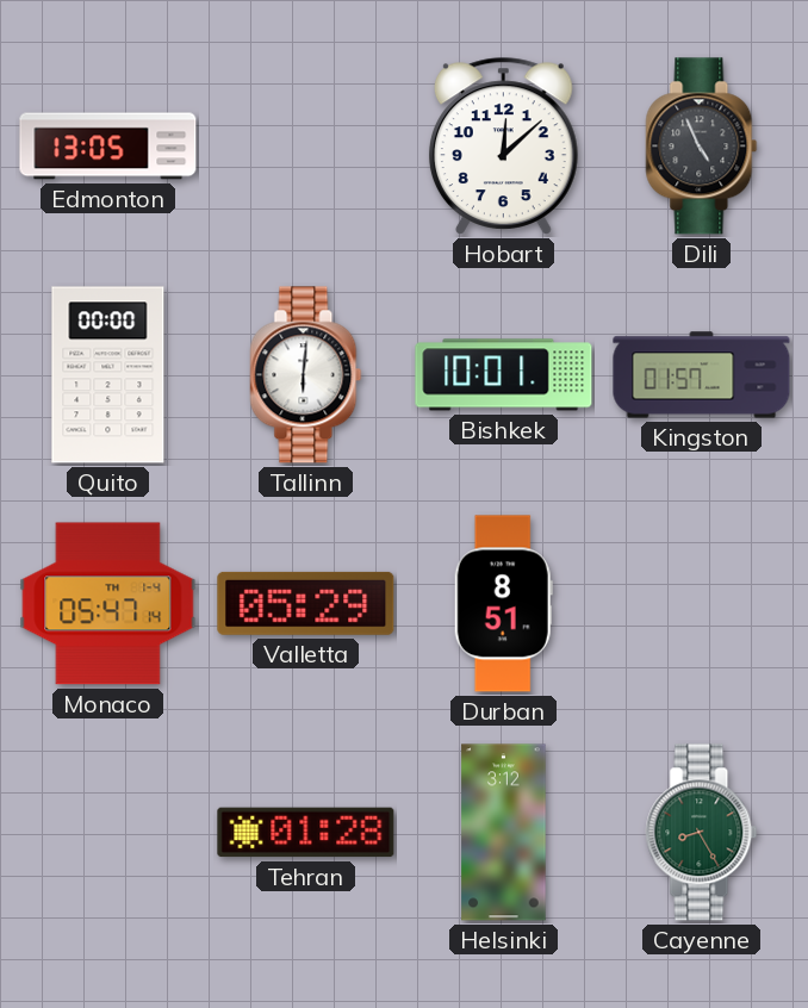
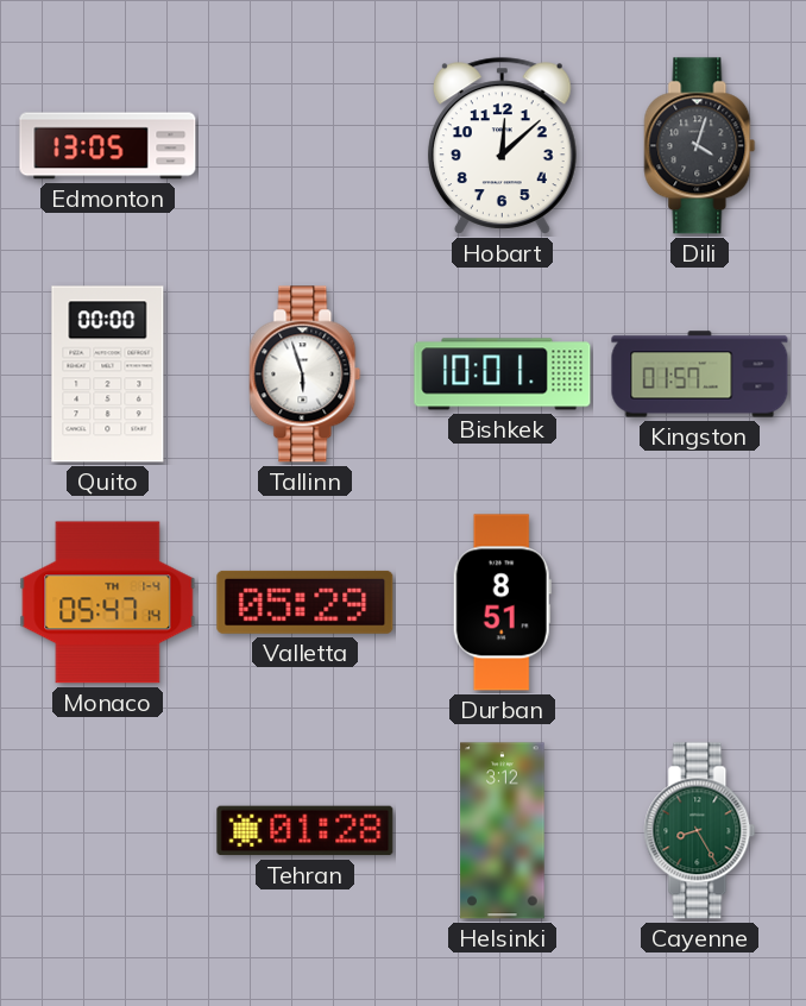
Dili: 4:56 -> 4:03 (700, 146)
Tallinn: 6:01 -> 5:57 (306, 375)
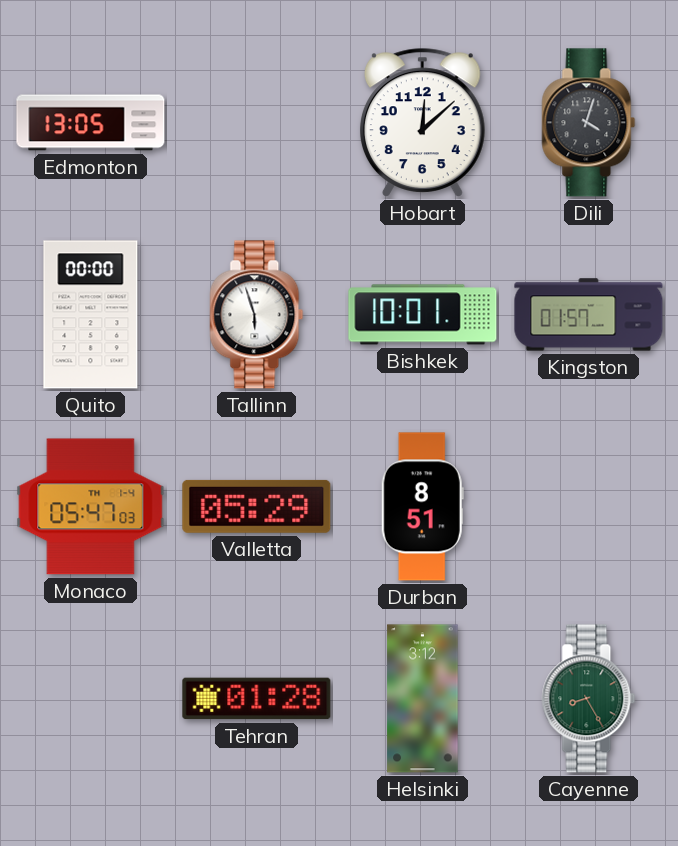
Monaco: 05:47:14 -> 05:47:03 (91, 507)
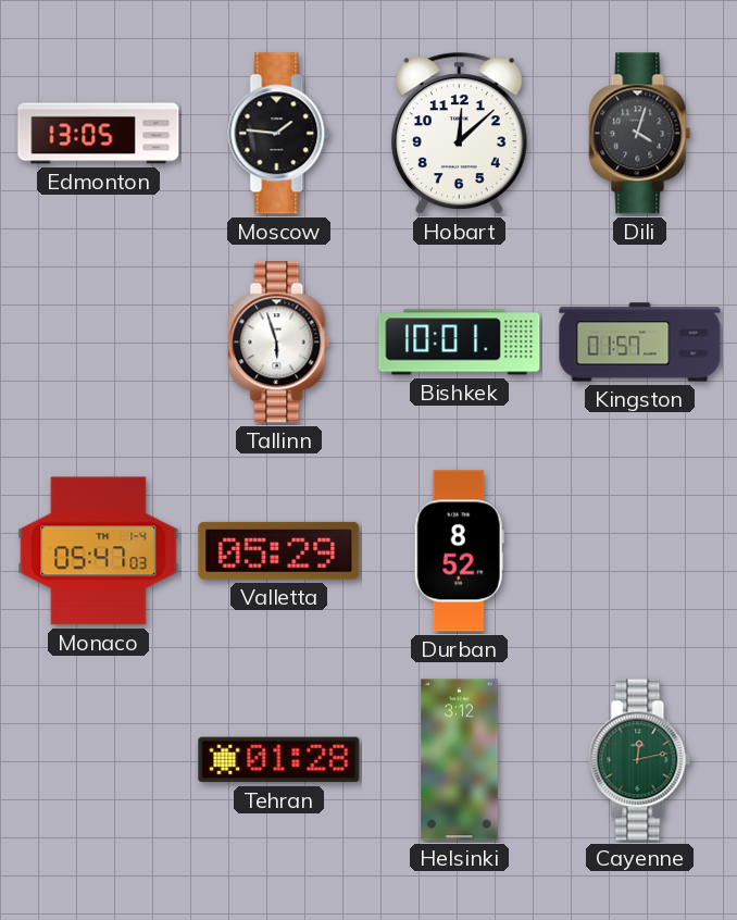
Moscow: none -> 1:46 (279, 134)
Quito: 00:00 -> none (91, 315)
Durban: 8:51 -> 8:52 (459, 551)
Cayenne: 8:25 -> 12:13 (640, 760)
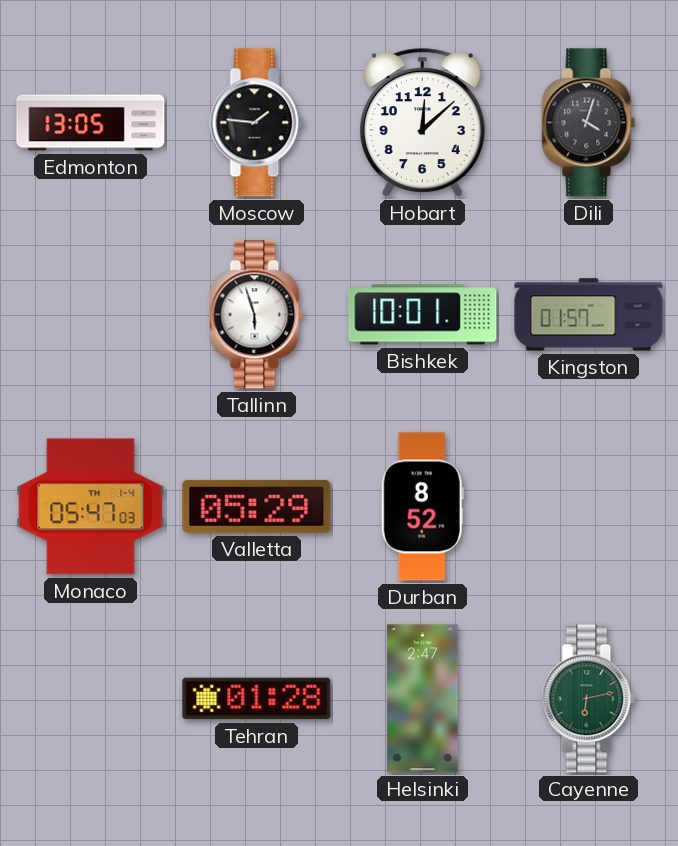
Helsinki: 3:12 -> 2:47 (423, 699)
Cayenne: 12:13 -> 6:13 (589, 699)
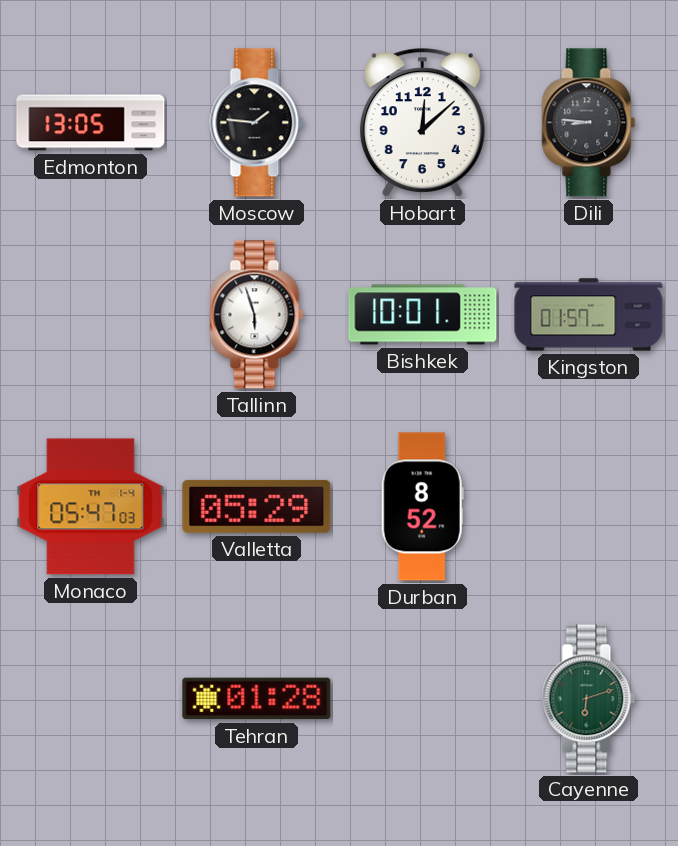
Dili: 4:03 -> 8:46 (589, 123)
Helsinki: 2:47 -> none (423, 699)
Cayenne: 6:13 -> 6:12 (589, 699)
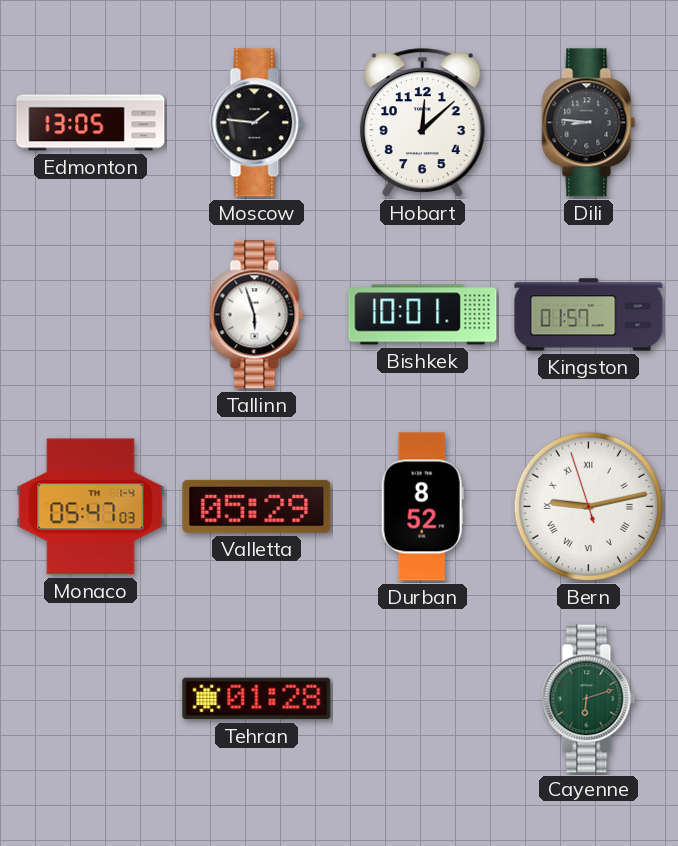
Bern: none -> 9:12 (588, 506)
